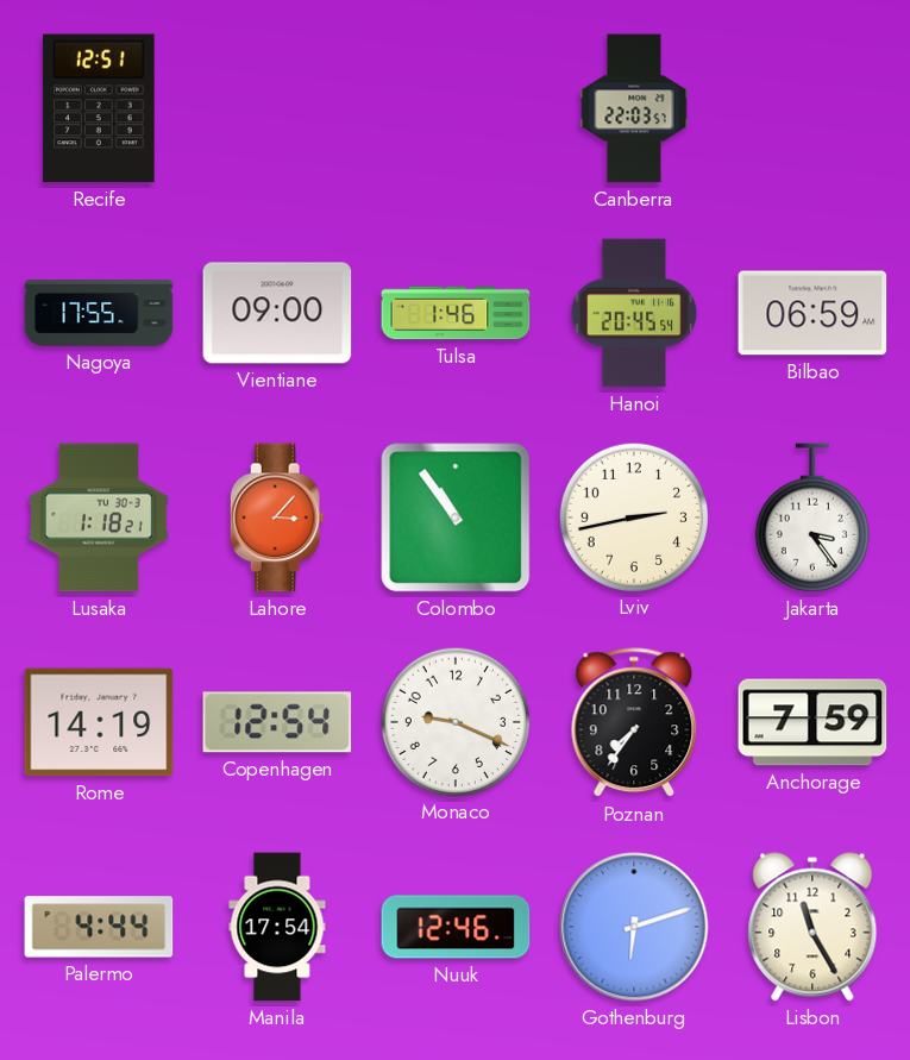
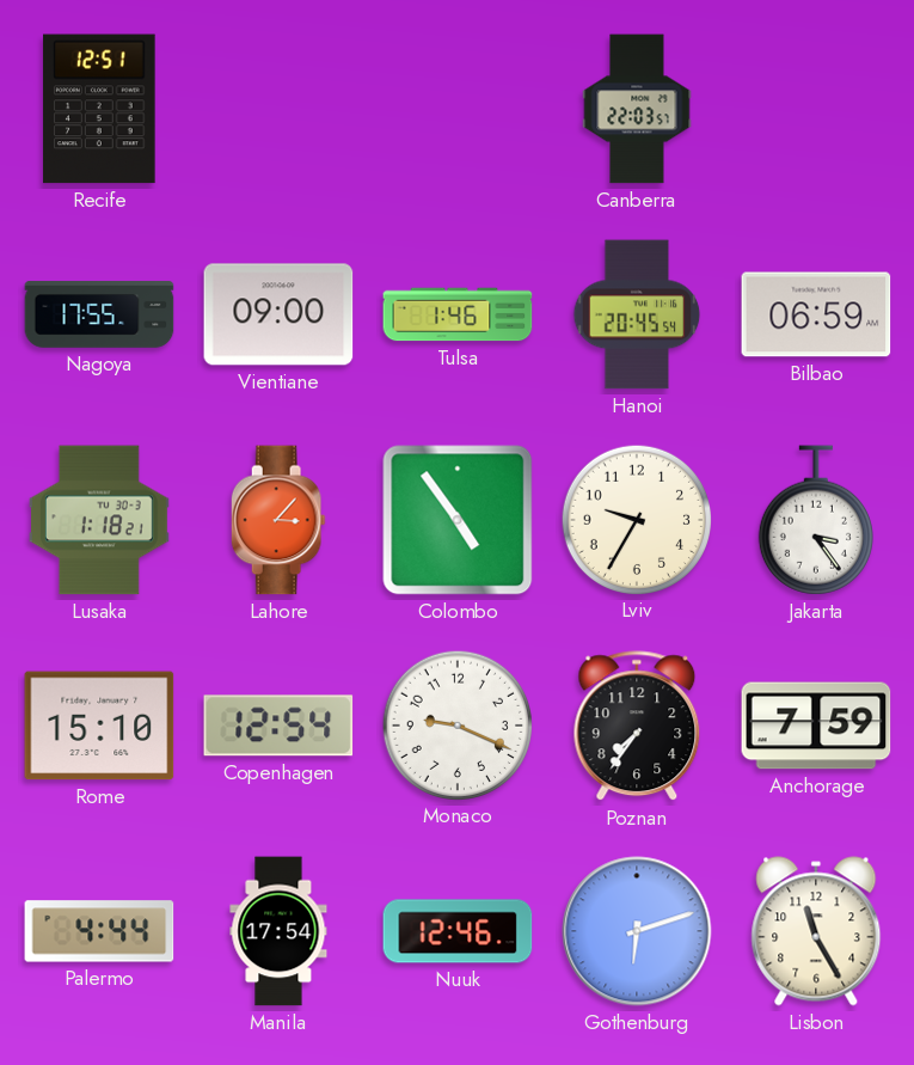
Colombo: 10:54 -> 4:54 (458, 520)
Lviv: 2:43 -> 9:35 (636, 519)
Rome: 14:19 -> 15:10 (99, 726)
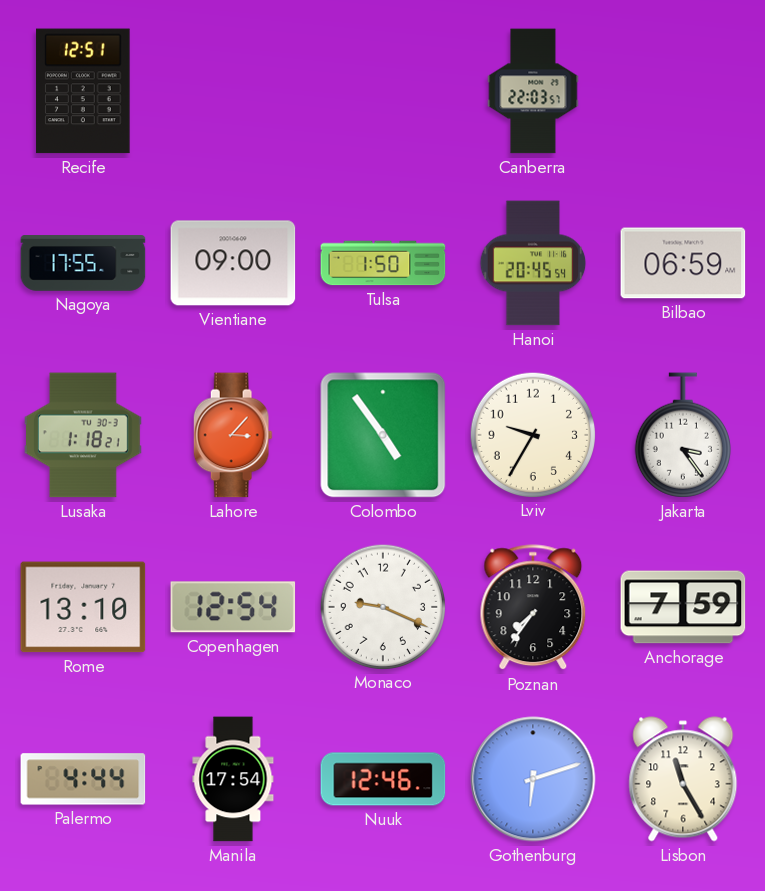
Tulsa: 1:46 -> 1:50 (383, 263)
Rome: 15:10 -> 13:10 (83, 607)
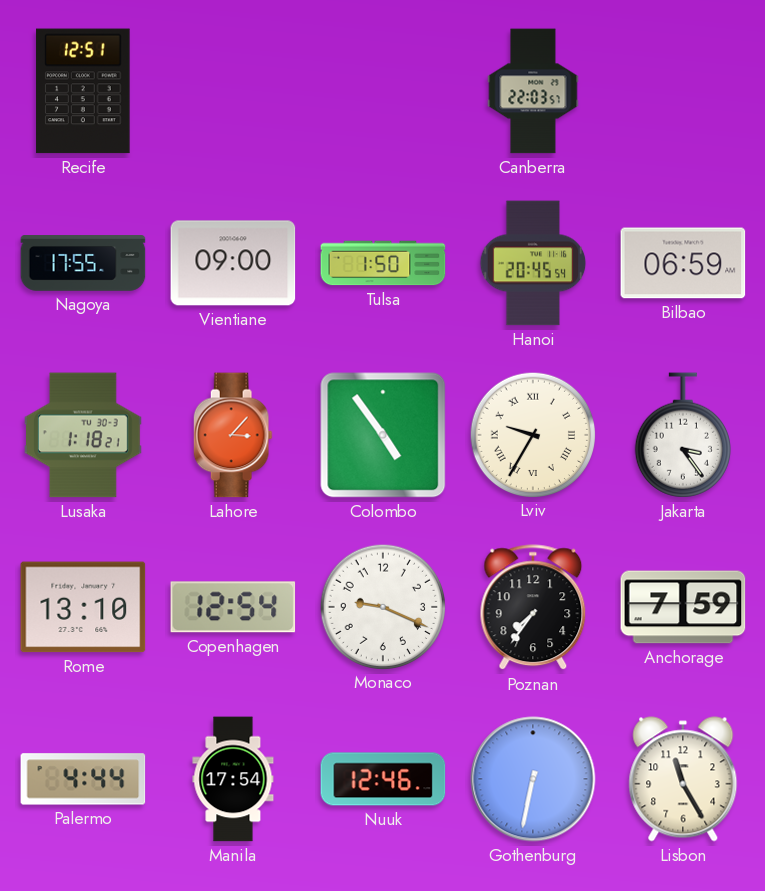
Lviv numerals: Arabic -> Roman (532, 434)
Gothenburg: 6:12 -> 6:32 (533, 779)
